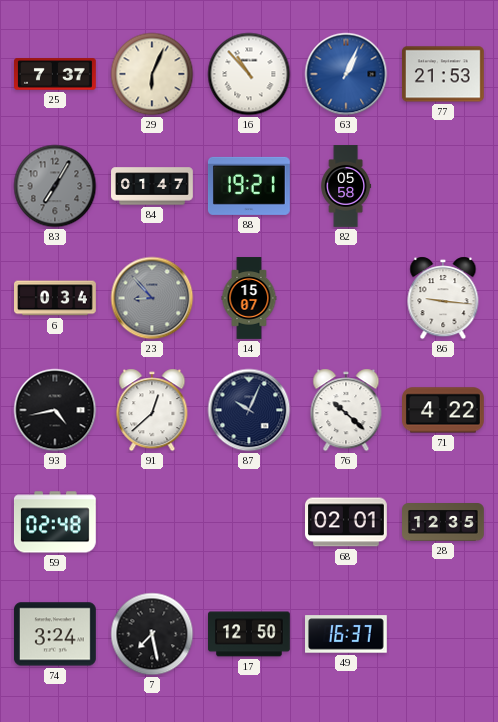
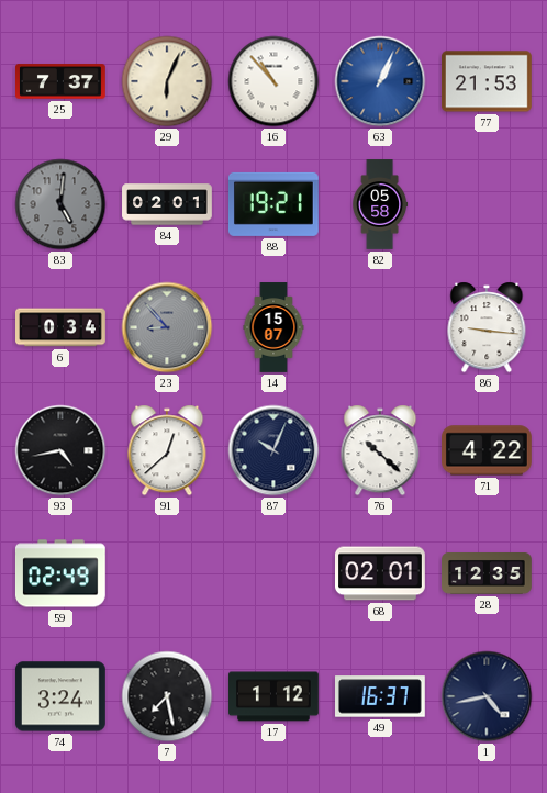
83: 7:05 -> 5:01 (60, 204)
84: 01:47 -> 02:01 (167, 204)
59: 02:48 -> 02:49 (60, 573)
17: 12:50 -> 1:12 (275, 696)
1: none -> 4:43 (487, 696)
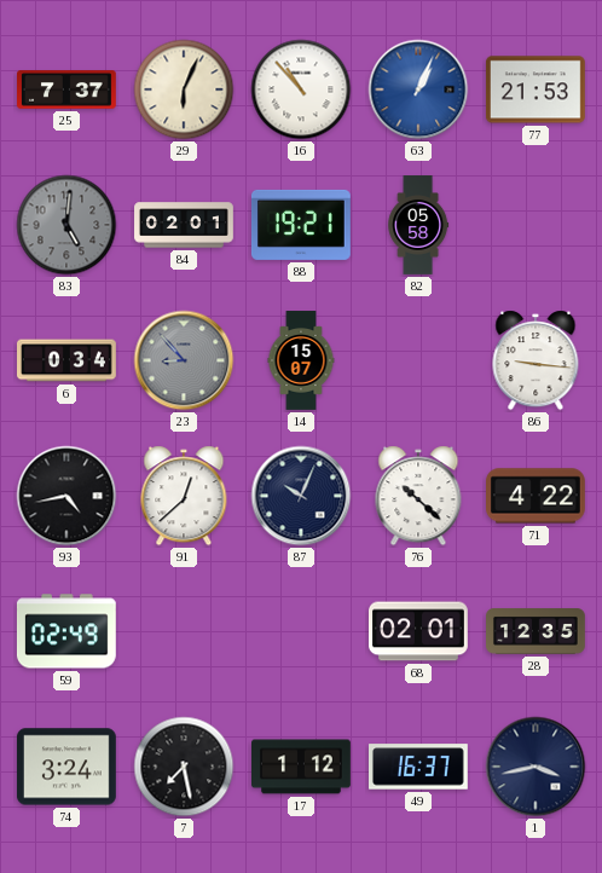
1: 4:43 -> 3:43 (536, 767)
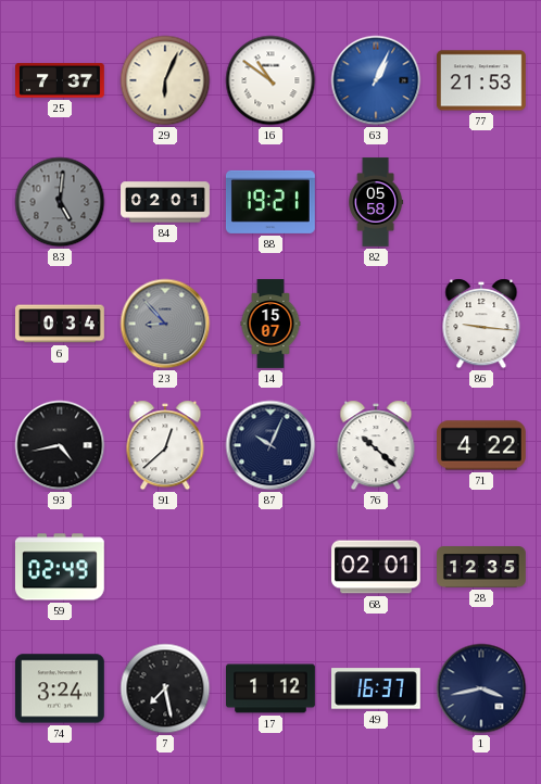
16: 10:53 -> 10:51 (270, 80)
